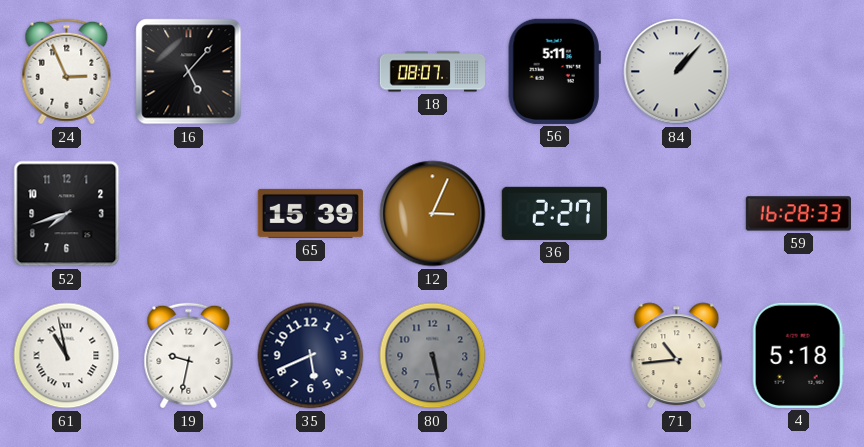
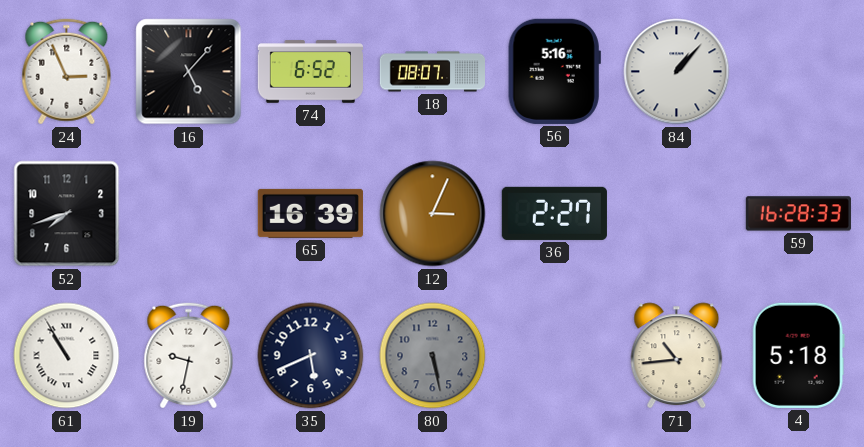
74: none -> 6:52 (310, 72)
56: 5:11 -> 5:16 (554, 71)
65: 15:39 -> 16:39 (310, 213)
61: 10:58 -> 10:55 (67, 356)
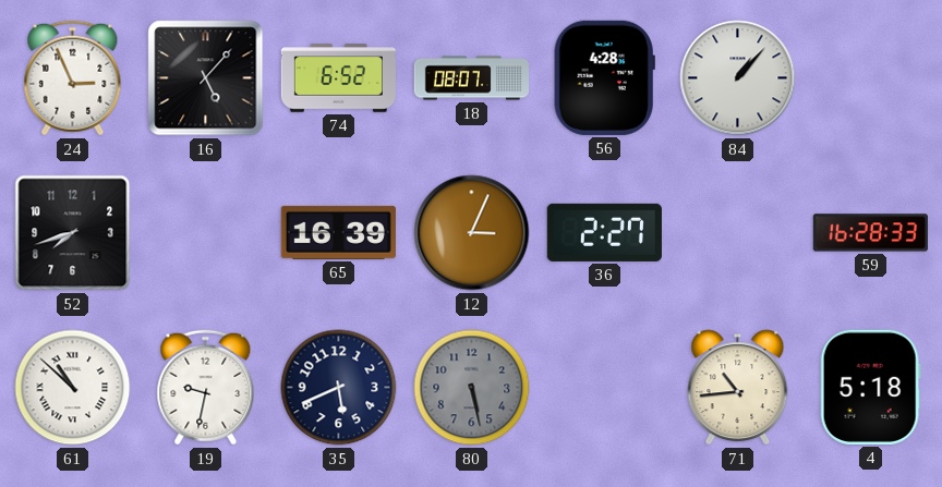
56: 5:16 -> 4:28 (604, 77)
61: 10:55 -> 10:52 (73, 388)
